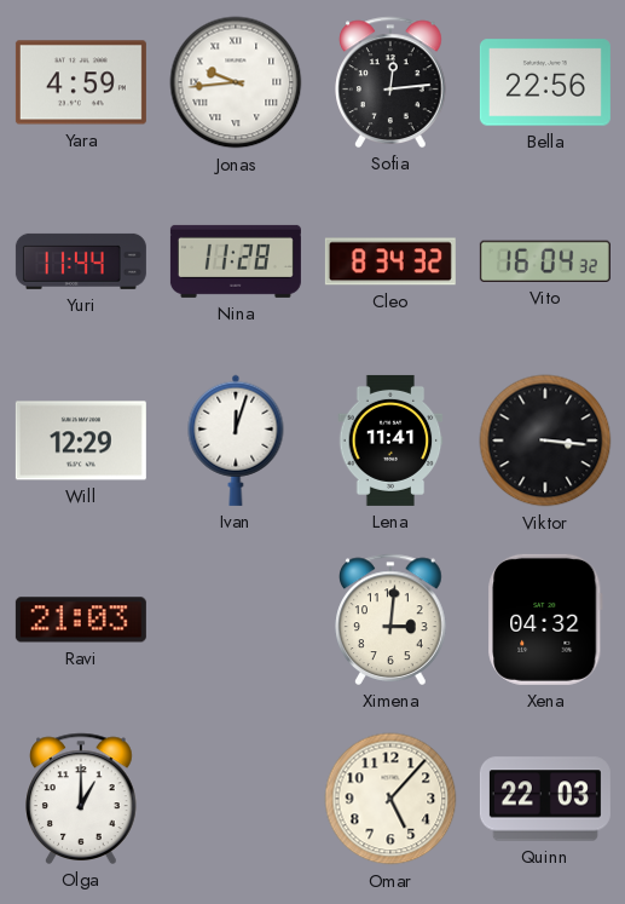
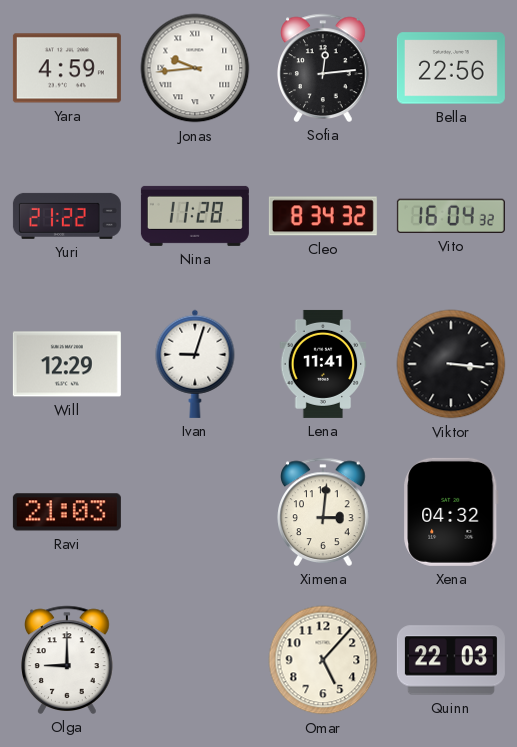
Yuri: 11:44 -> 21:22 (67, 216)
Ivan: 12:03 -> 9:03 (195, 364)
Olga: 1:00 -> 9:00 (67, 660)
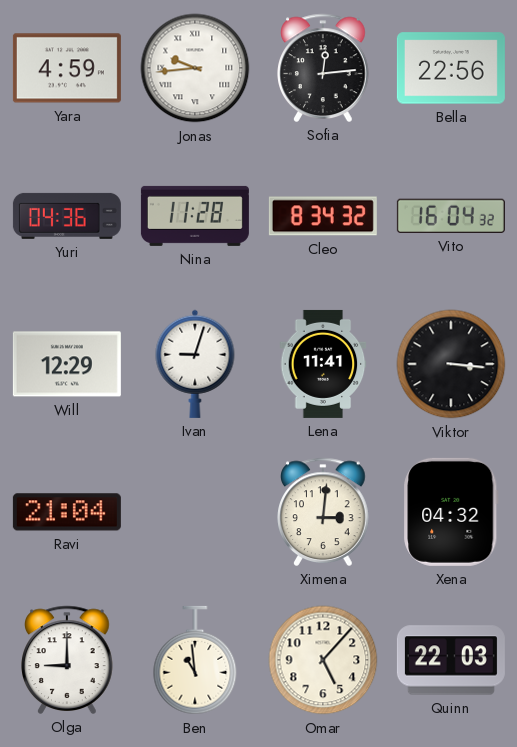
Yuri: 21:22 -> 04:36 (67, 216)
Ravi: 21:03 -> 21:04 (67, 512)
Ben: none -> 10:59 (195, 660)
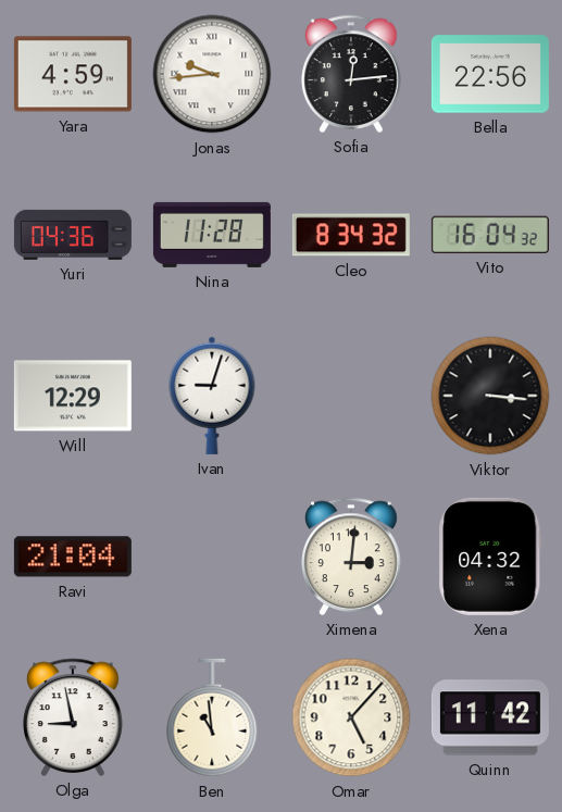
Lena: 11:41 -> none (323, 364)
Olga: 9:00 -> 8:58 (73, 717)
Quinn: 22:03 -> 11:42 (490, 717)
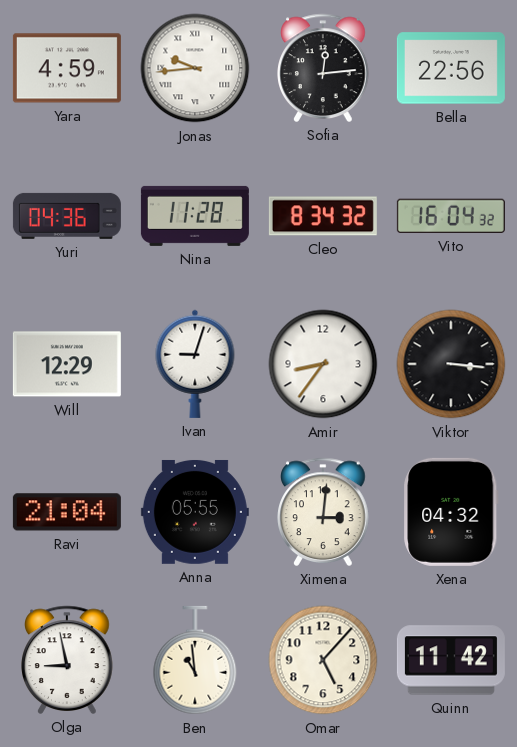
Amir: none -> 8:36 (323, 364)
Anna: none -> 05:55 (195, 512)
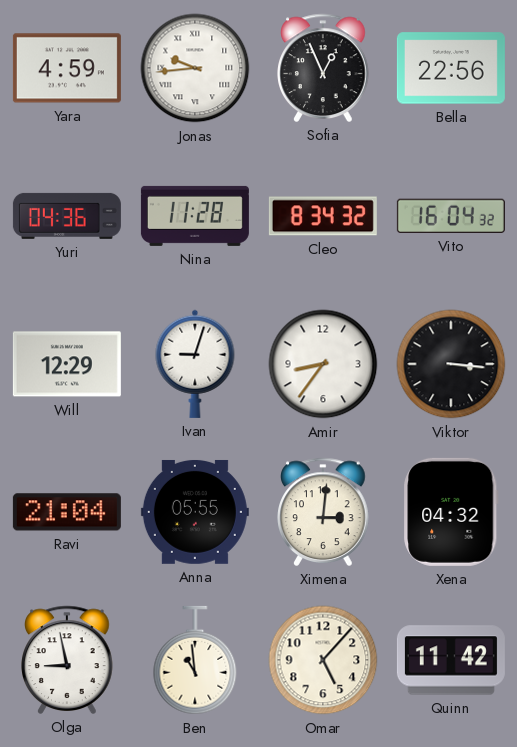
Sofia: 12:14 -> 12:56 (323, 68)
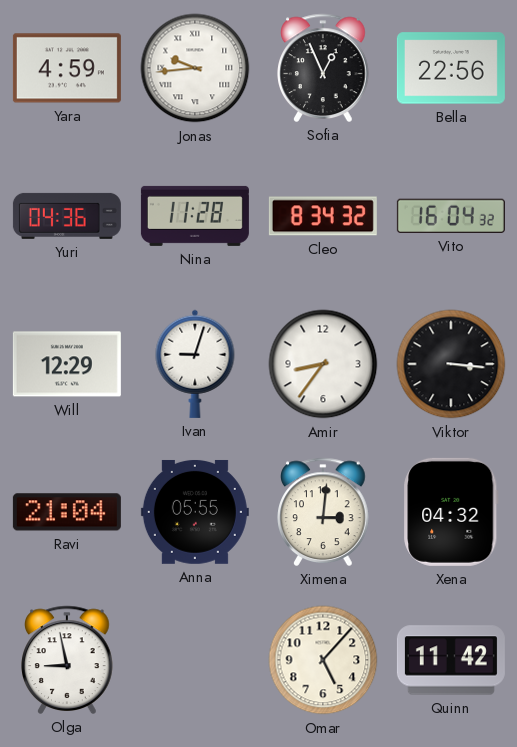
Ben: 10:59 -> none (195, 660)
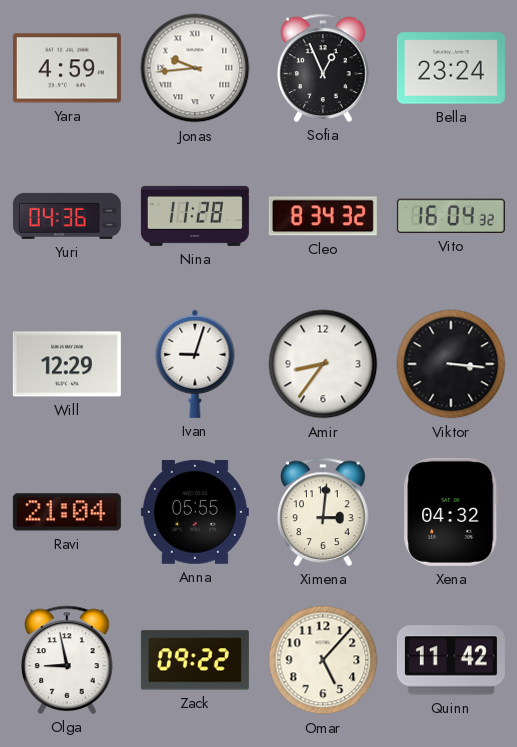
Bella: 22:56 -> 23:24 (451, 68)
Zack: none -> 09:22 (195, 660)
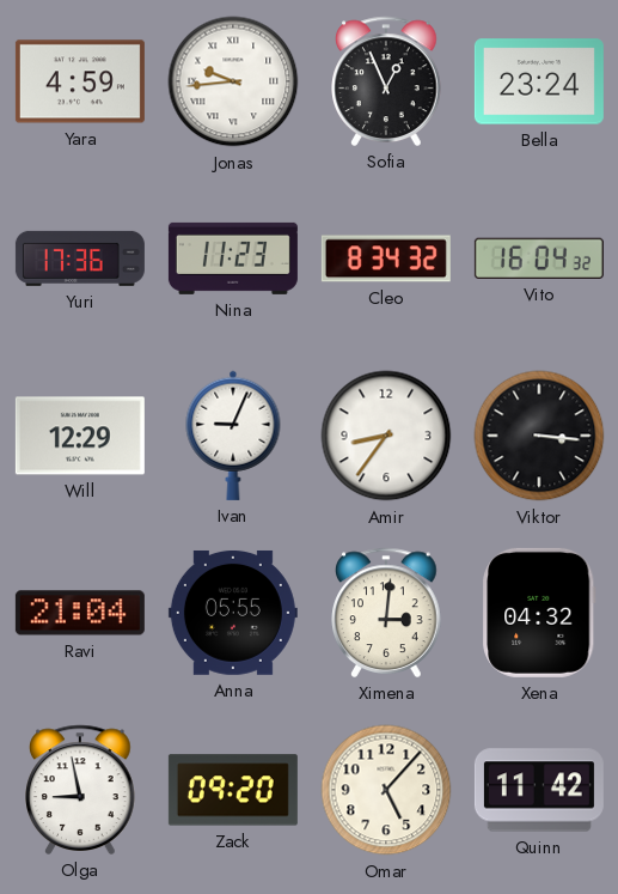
Yuri: 04:36 -> 17:36 (80, 259)
Nina: 11:28 -> 11:23 (233, 259)
Ivan: 9:03 -> 9:04 (233, 436)
Zack: 09:22 -> 09:20 (233, 790)
